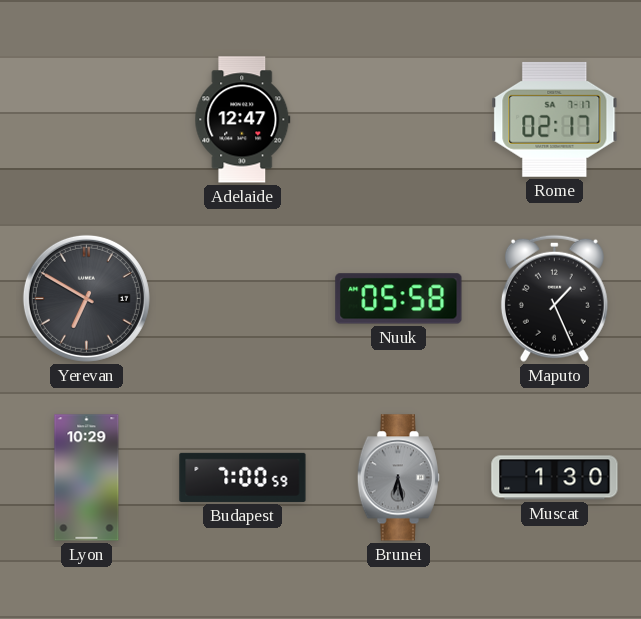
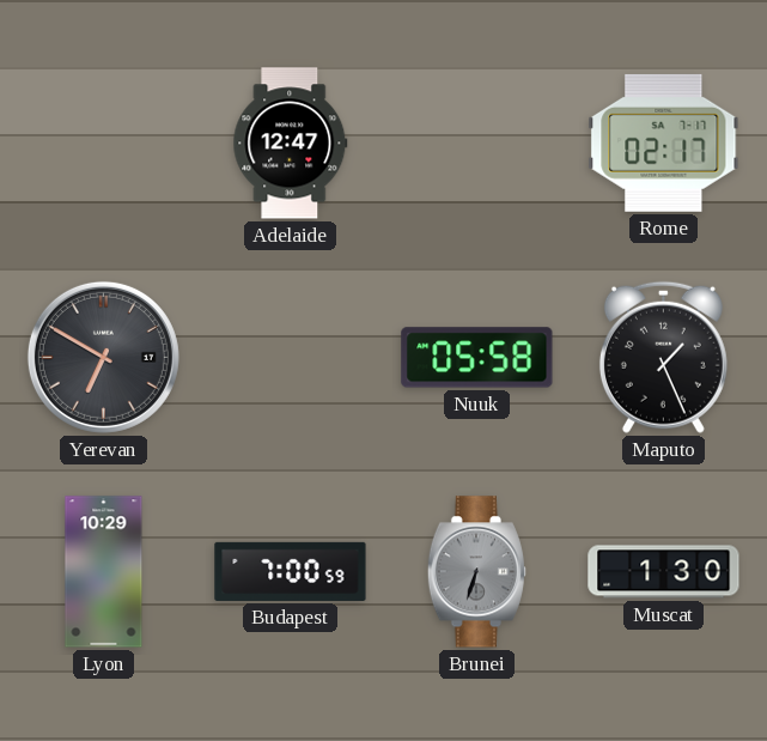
Brunei: 6:28 -> 6:33 (476, 572)
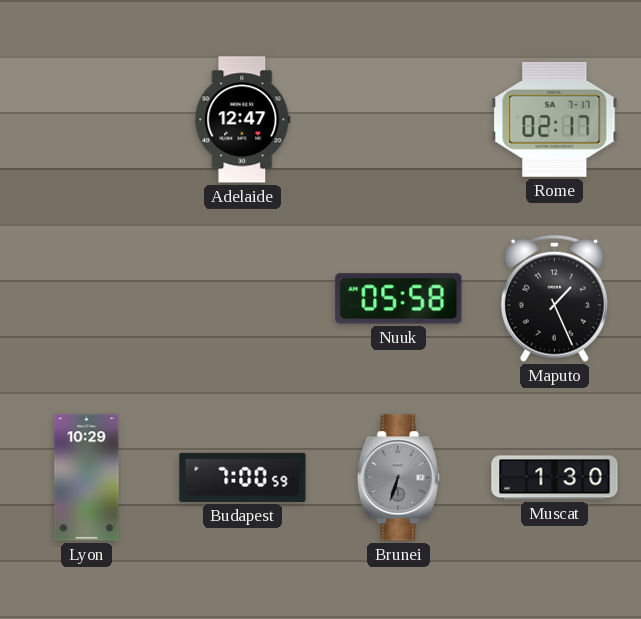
Yerevan: 6:50 -> none (103, 357)
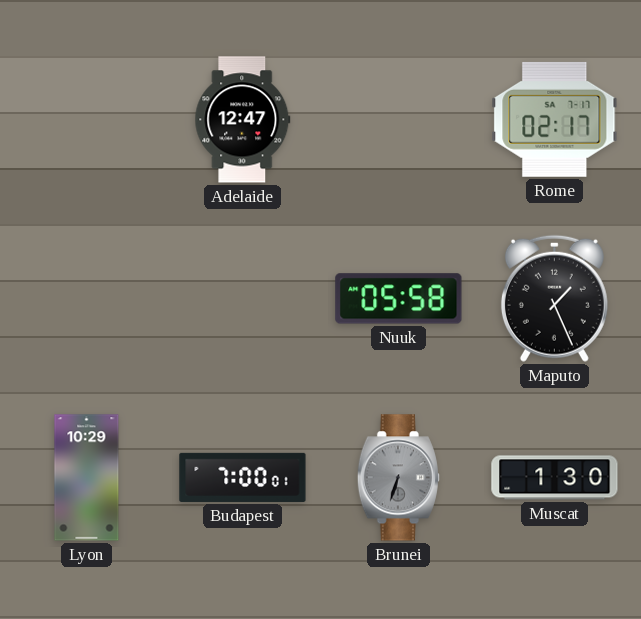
Budapest: 7:00:59 -> 7:00:01 (243, 477)
